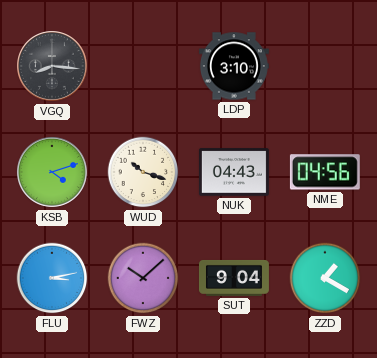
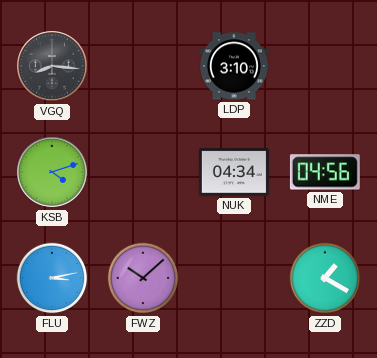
WUD: 10:18 -> none (143, 172)
NUK: 04:43 -> 04:34 (234, 172)
SUT: 9:04 -> none (234, 278)
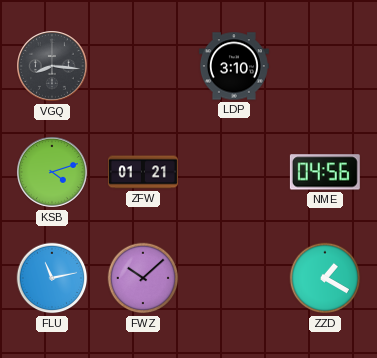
ZFW: none -> 01:21 (143, 172)
NUK: 04:34 -> none (234, 172)
FLU: 3:13 -> 11:13 (52, 278)
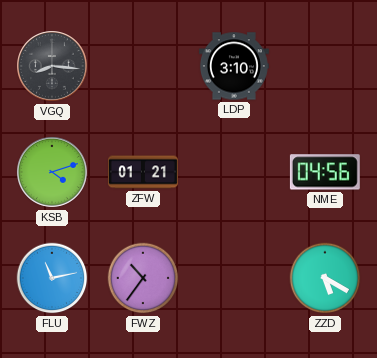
FWZ: 10:08 -> 10:36 (143, 278)
ZZD: 1:20 -> 5:20 (325, 278)
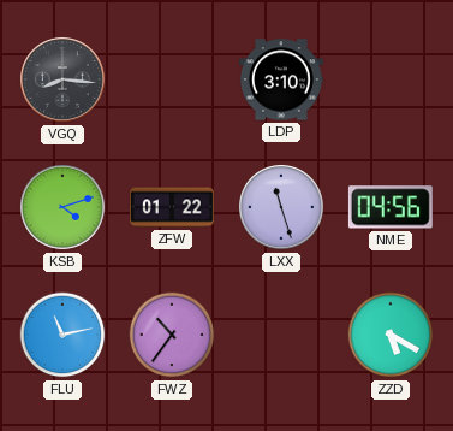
ZFW: 01:21 -> 01:22 (172, 207)
LXX: none -> 11:27 (282, 208)
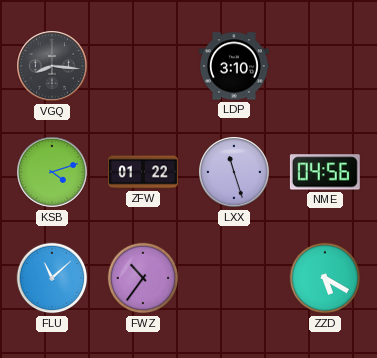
FLU: 11:13 -> 11:08 (52, 278)
